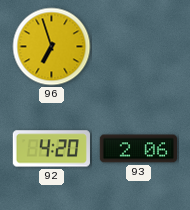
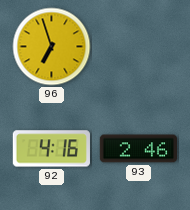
92: 4:20 -> 4:16 (51, 149)
93: 2:06 -> 2:46 (138, 149)
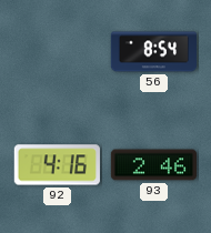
96: 6:57 -> none (52, 47)
56: none -> 8:54 (153, 52)
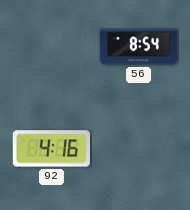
93: 2:46 -> none (153, 165)
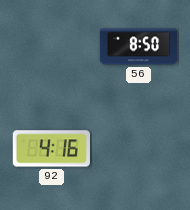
56: 8:54 -> 8:50 (138, 47)
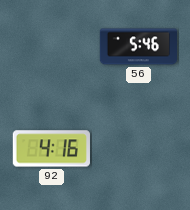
56: 8:50 -> 5:46 (138, 47)
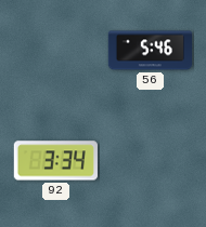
92: 4:16 -> 3:34 (55, 161)
